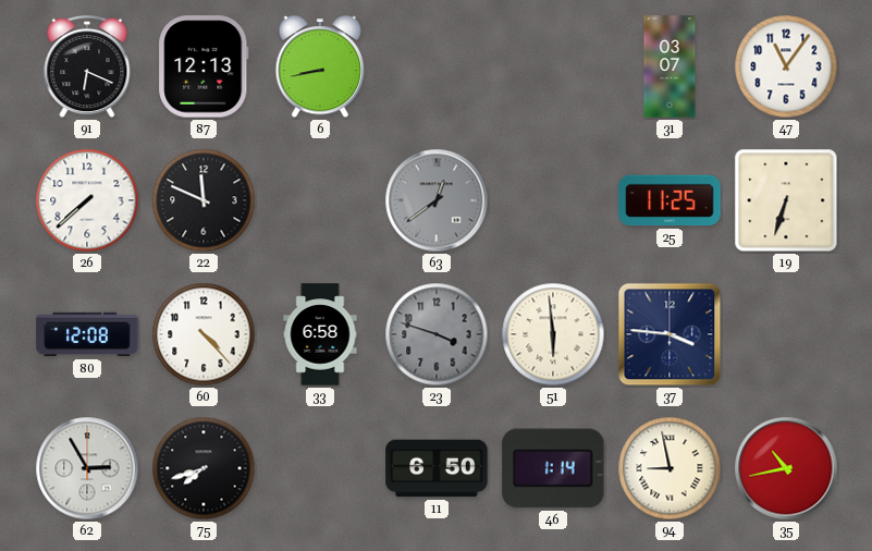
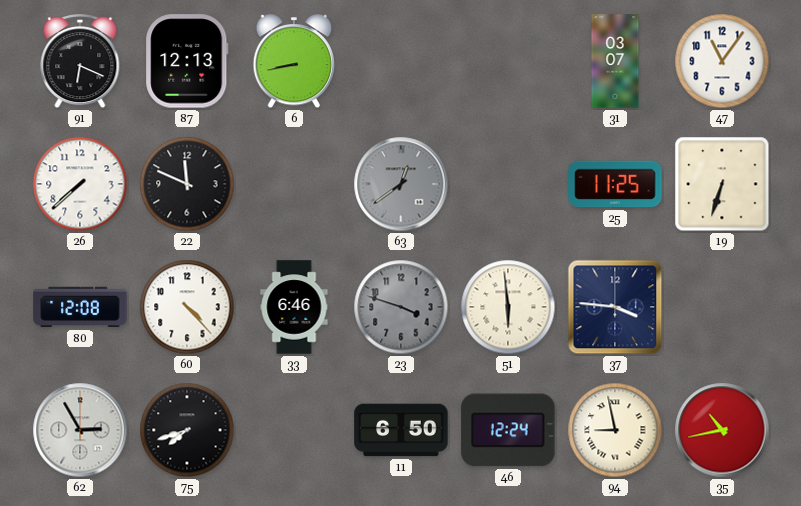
33: 6:58 -> 6:46 (294, 307)
46: 1:14 -> 12:24 (508, 430)
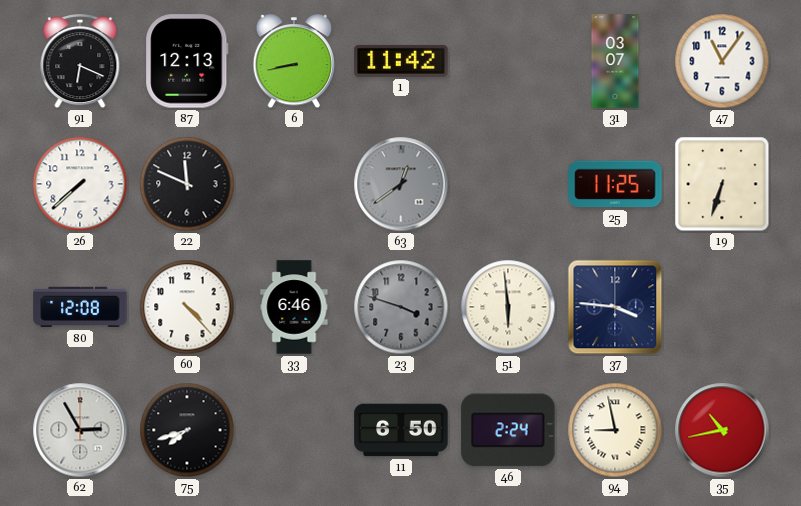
1: none -> 11:42 (401, 61)
46: 12:24 -> 2:24 (508, 430)
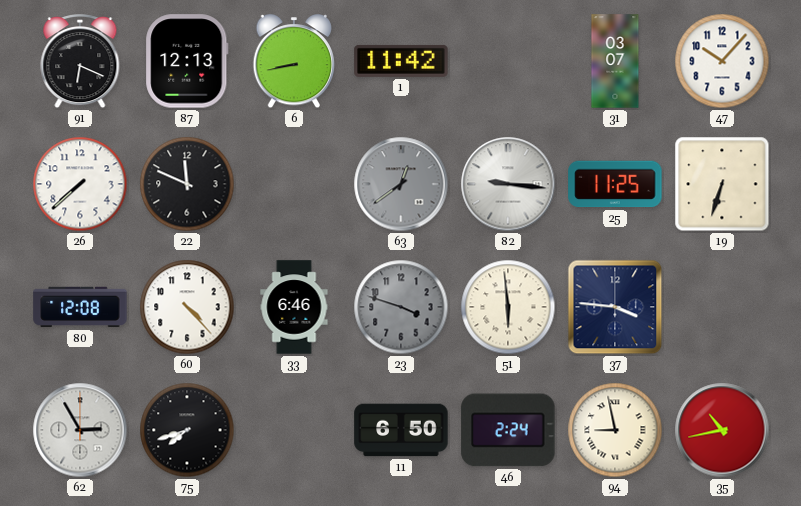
47: 11:06 -> 10:07 (722, 61)
82: none -> 9:16 (508, 184)
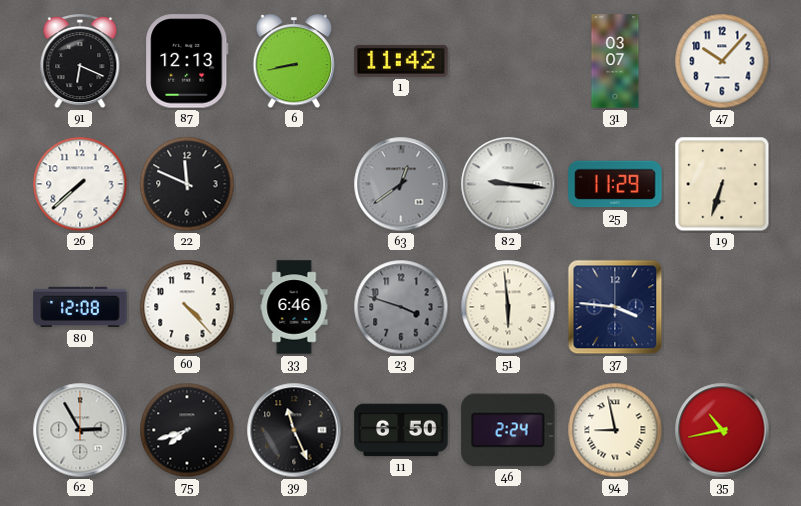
25: 11:25 -> 11:29 (615, 184)
39: none -> 11:26 (294, 430)
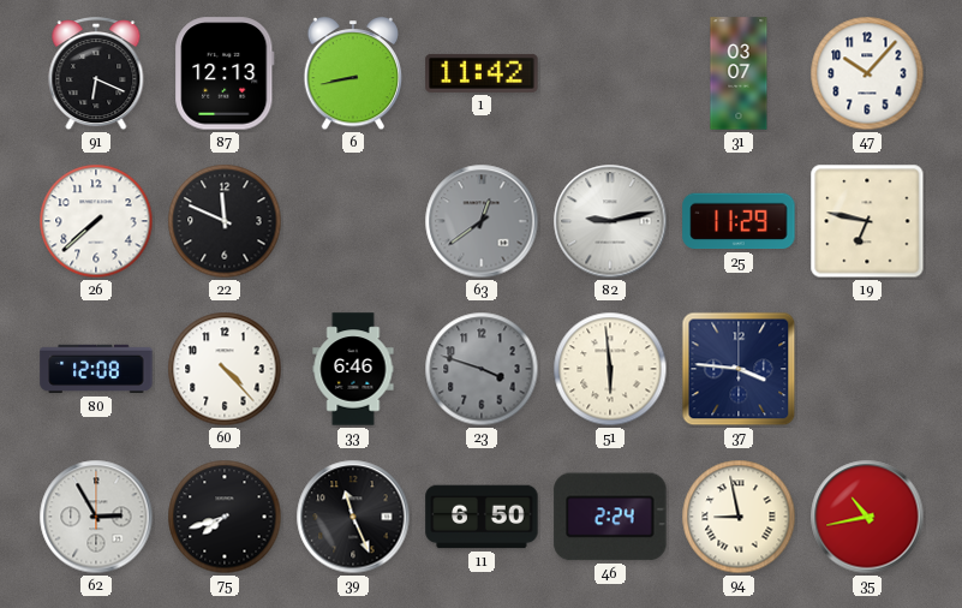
82: 9:16 -> 9:13 (610, 221)
19: 6:33 -> 6:47 (867, 221)
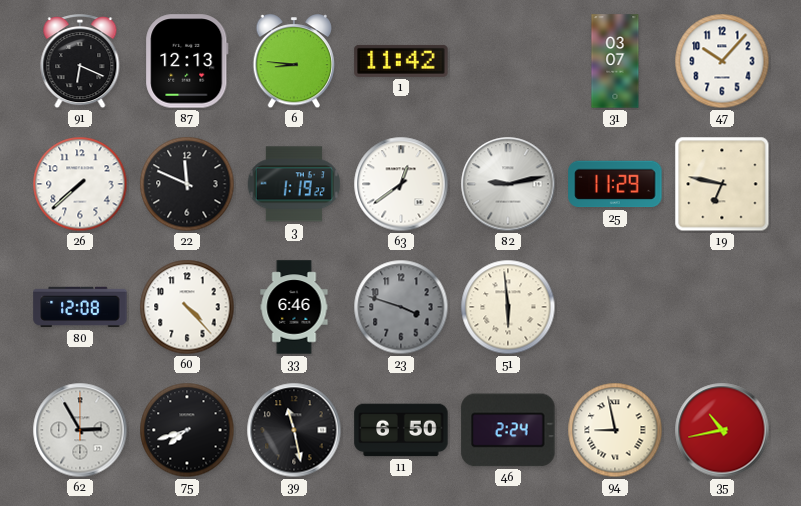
6: 8:43 -> 8:46 (294, 62)
3: none -> 1:19 (294, 184)
63 dial: grey -> white (401, 184)
37: 3:46 -> none (739, 369)
39: 11:26 -> 11:28 (294, 430)
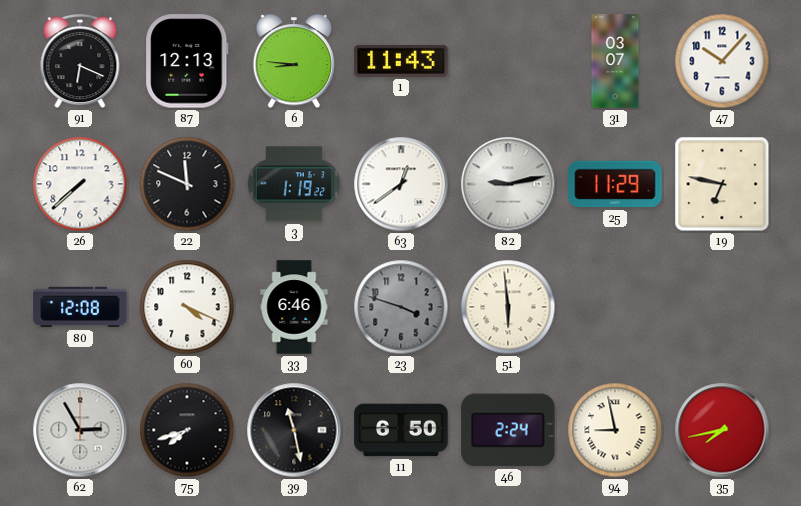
1: 11:42 -> 11:43 (401, 61)
60: 4:23 -> 4:19 (187, 307)
35: 10:43 -> 7:43 (722, 430)
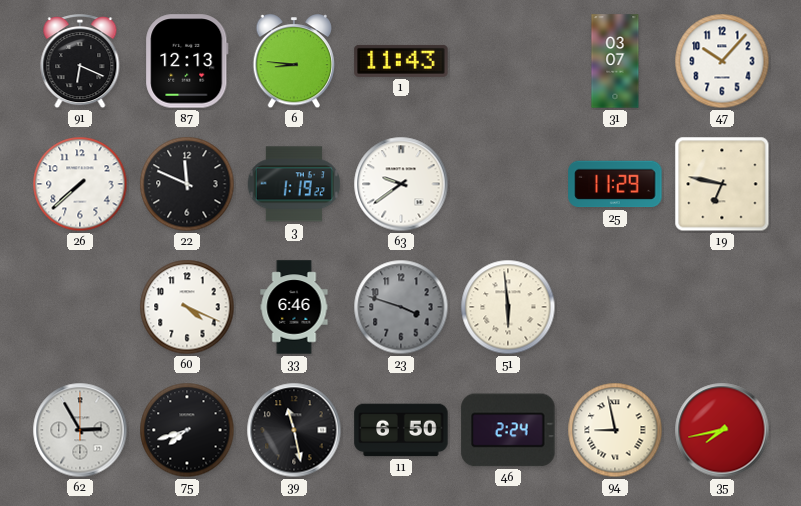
63: 12:39 -> 9:39 (401, 184)
82: 9:13 -> none (508, 184)
80: 12:08 -> none (80, 307)
